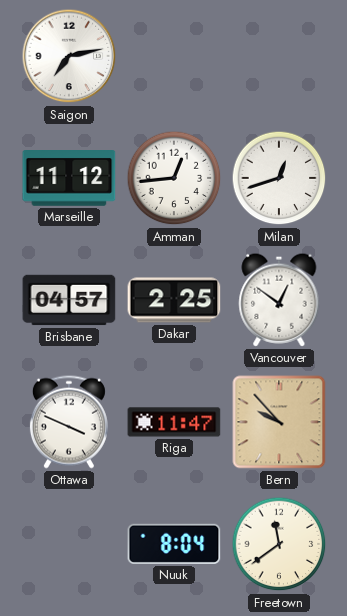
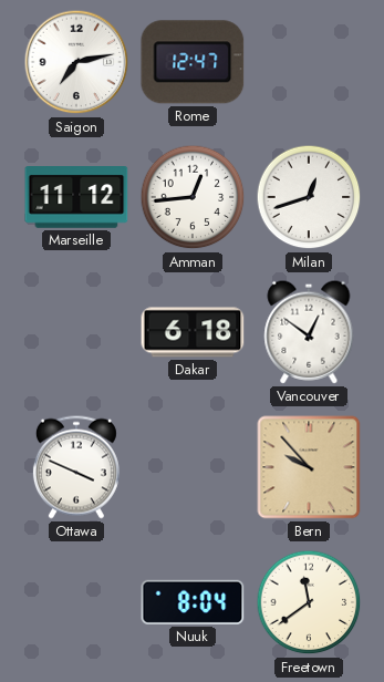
Rome: none -> 12:47 (193, 62)
Brisbane: 04:57 -> none (69, 300)
Dakar: 2:25 -> 6:18 (193, 332)
Riga: 11:47 -> none (174, 422)
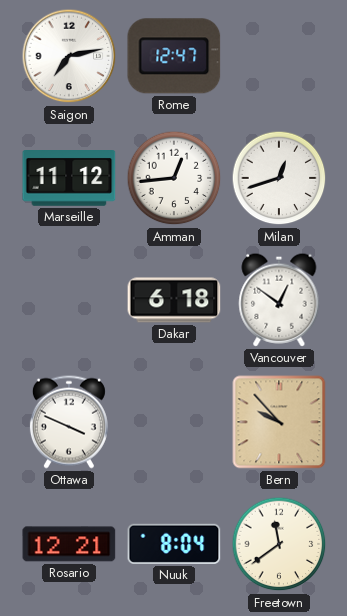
Rosario: none -> 12:21 (69, 544)
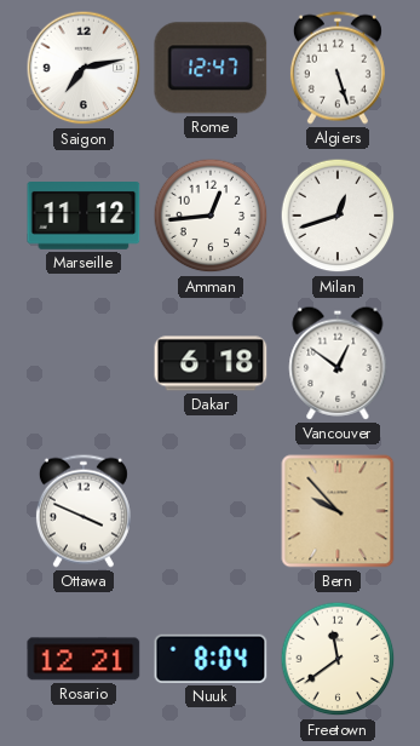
Algiers: none -> 5:27 (338, 68)
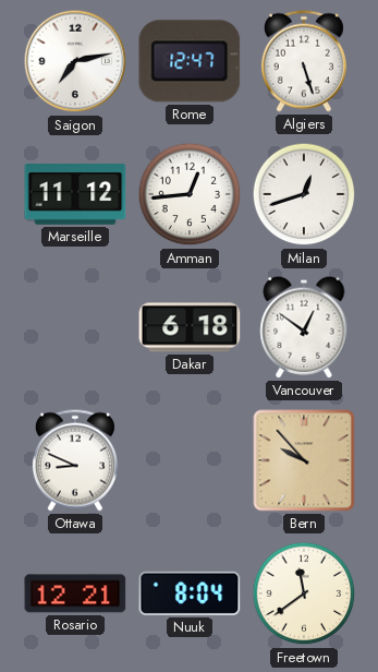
Ottawa: 3:49 -> 8:49 (75, 460)
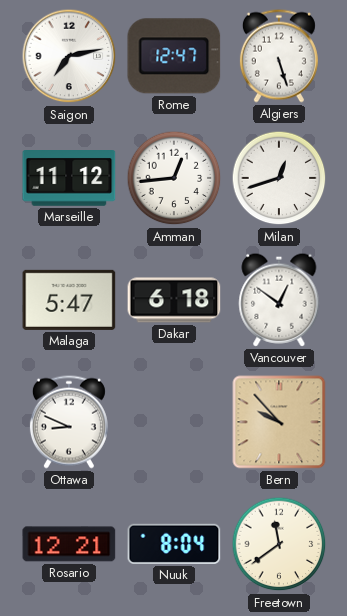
Malaga: none -> 5:47 (69, 300)
